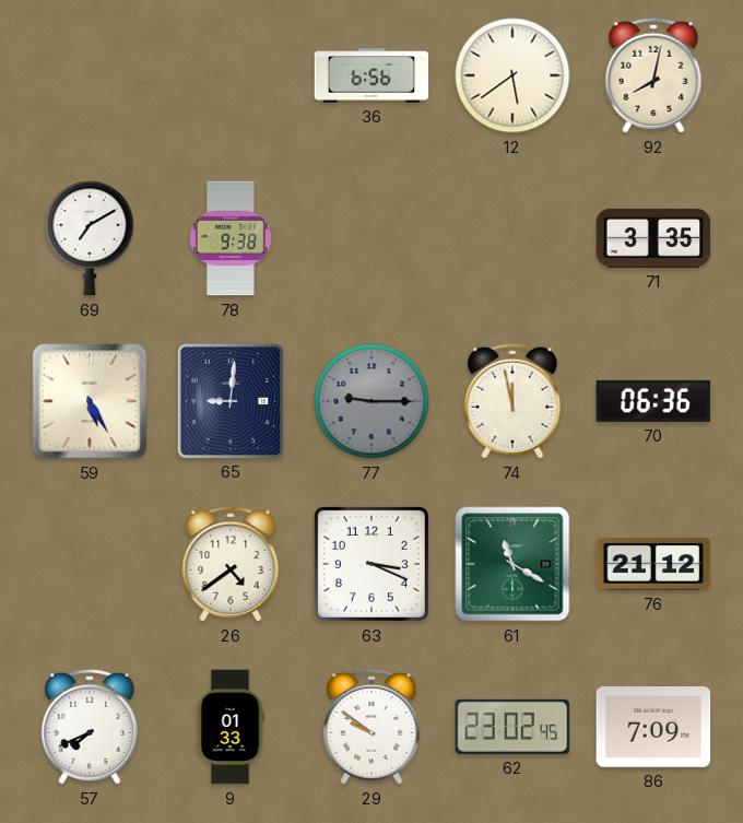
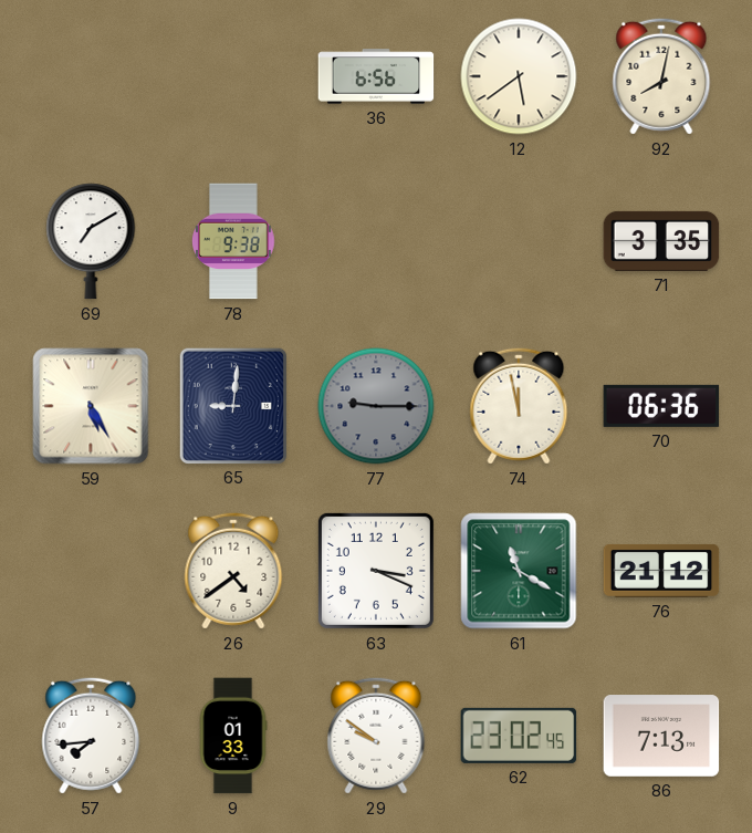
57: 7:41 -> 7:44 (91, 736)
86: 7:09 -> 7:13 (661, 736)
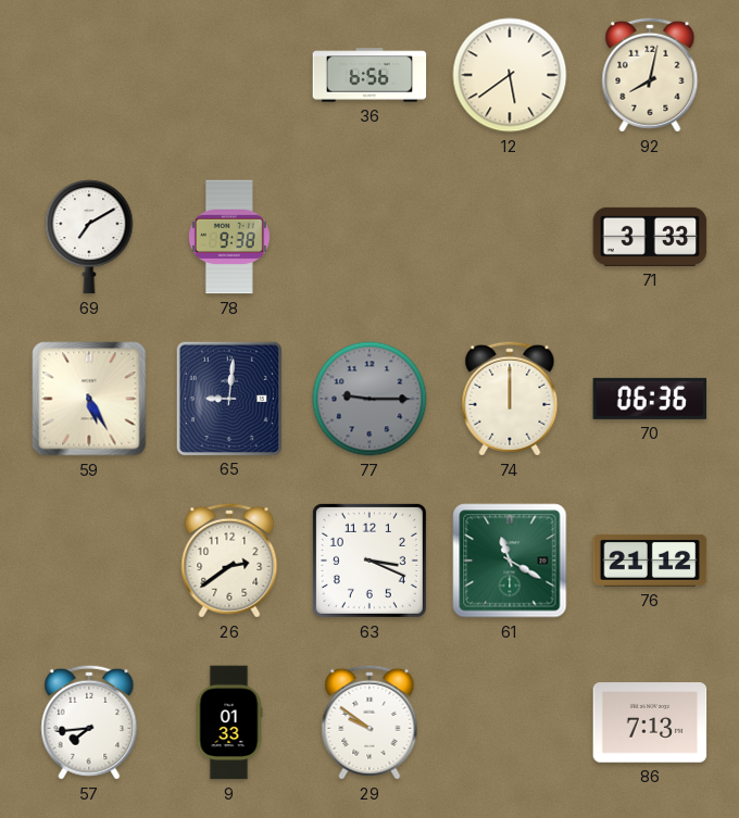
71: 3:35 -> 3:33 (650, 237)
74: 11:58 -> 12:00 (510, 399)
26: 4:39 -> 2:39 (229, 561)
62: 23:02 -> none (519, 736)
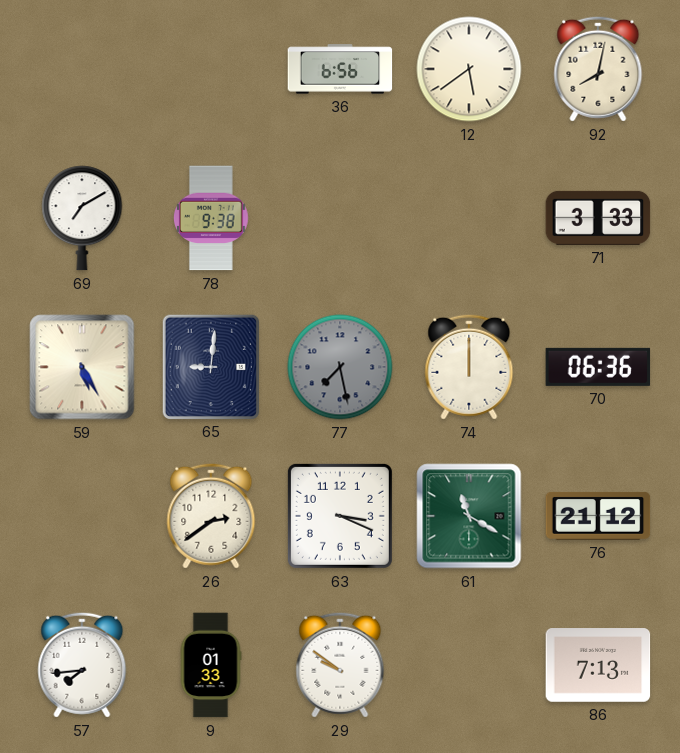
77: 9:15 -> 7:28 (340, 367)
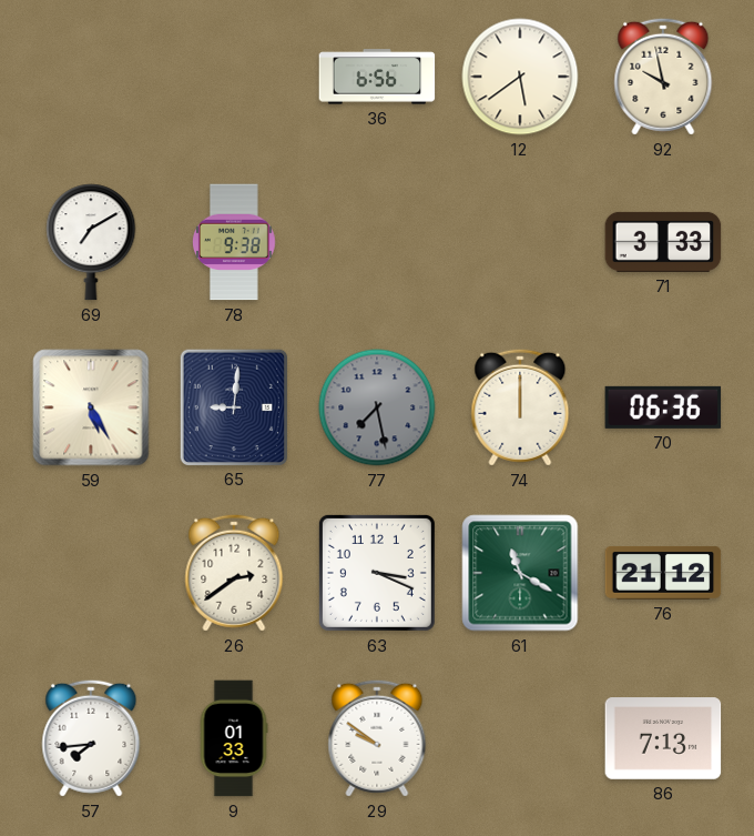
92: 8:02 -> 9:58 (663, 77)
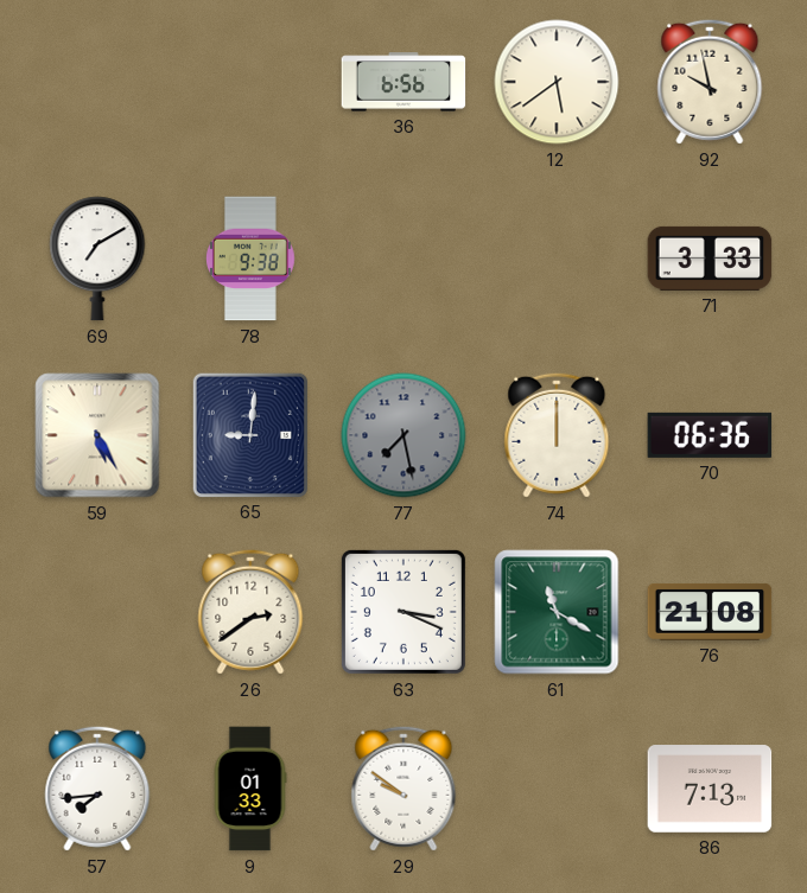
76: 21:12 -> 21:08 (710, 612)
